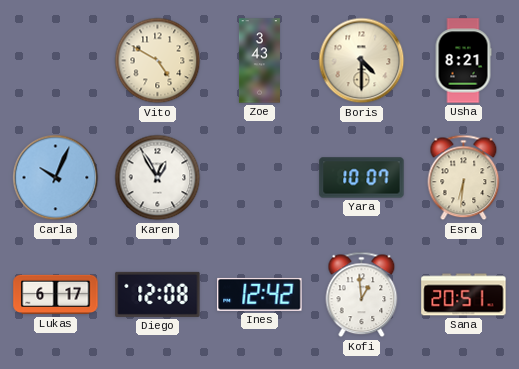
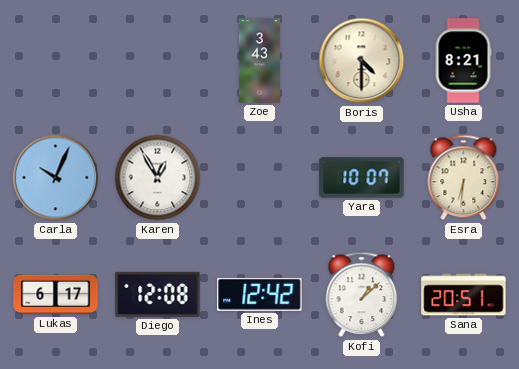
Vito: 4:50 -> none (158, 61)
Kofi: 12:59 -> 1:08 (362, 295)
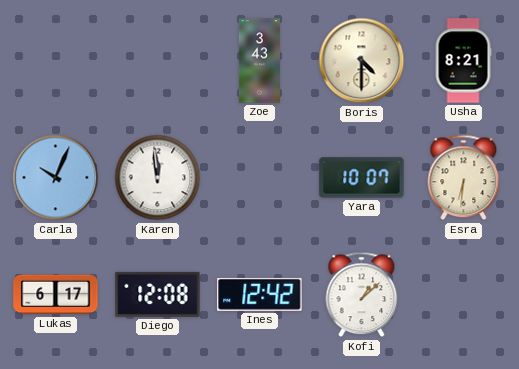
Karen: 12:55 -> 11:59 (158, 178)
Sana: 20:51 -> none (464, 295)
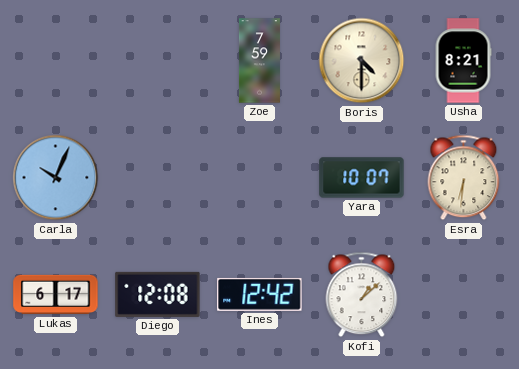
Zoe: 3:43 -> 7:59 (259, 61)
Karen: 11:59 -> none (158, 178)
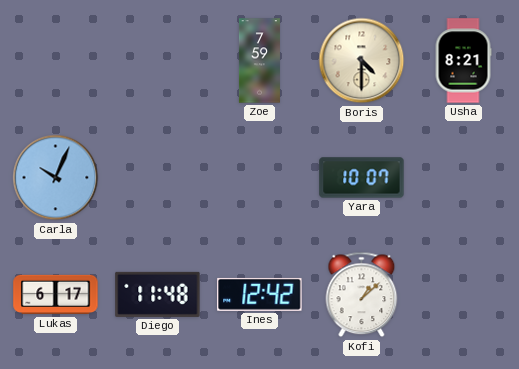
Esra: 6:31 -> none (464, 178)
Diego: 12:08 -> 11:48 (158, 294)
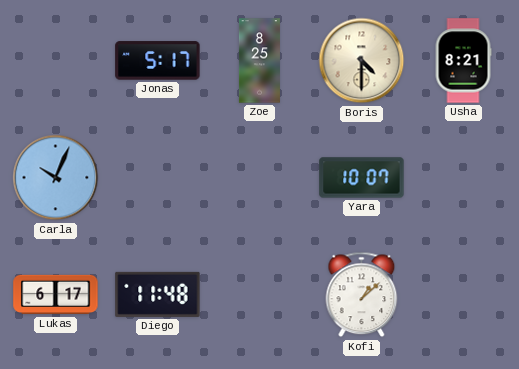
Jonas: none -> 5:17 (158, 61)
Zoe: 7:59 -> 8:25 (259, 61)
Ines: 12:42 -> none (260, 294)
